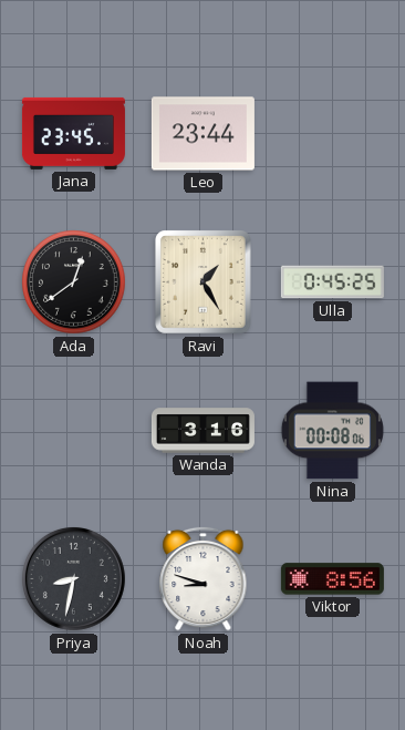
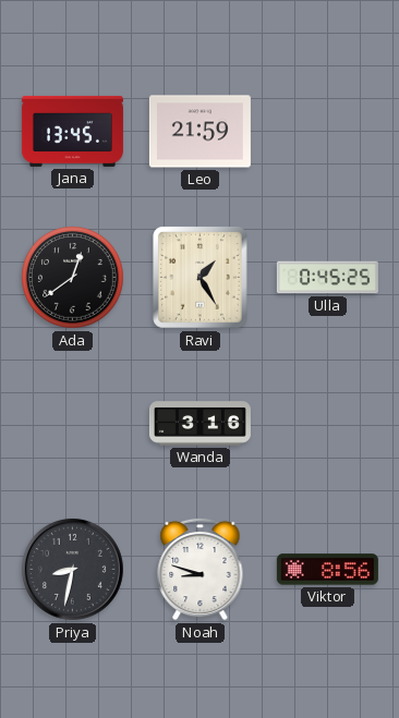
Jana: 23:45 -> 13:45 (72, 131)
Leo: 23:44 -> 21:59 (199, 132)
Nina: 00:08 -> none (332, 431)
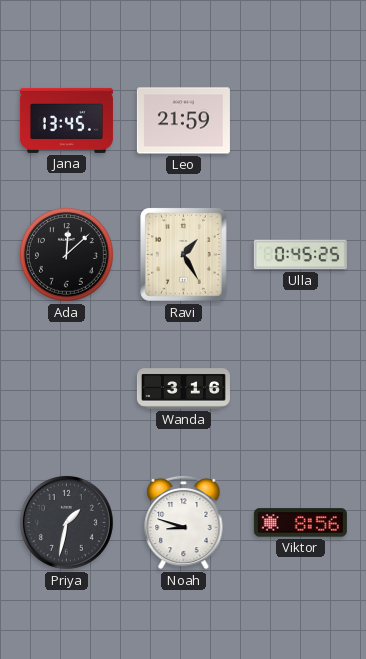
Ada: 12:39 -> 12:08 (67, 255)
Priya: 8:32 -> 1:32 (66, 522)
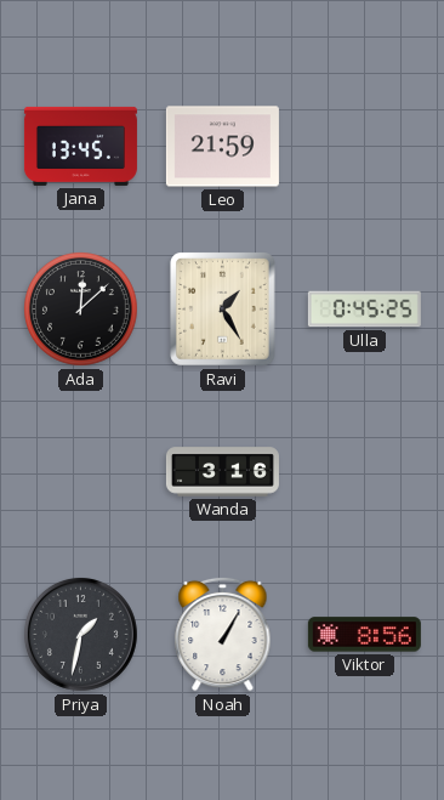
Noah: 8:48 -> 1:05 (223, 634)
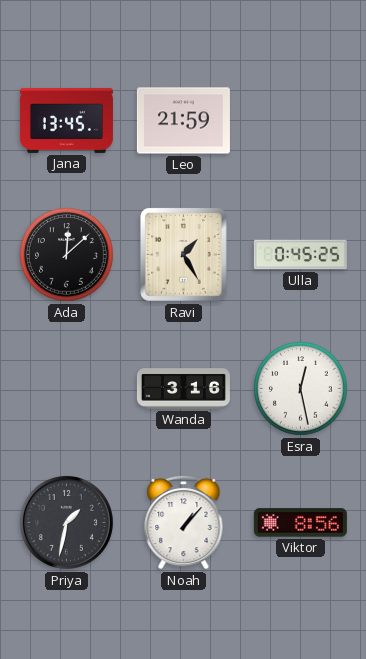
Esra: none -> 12:28 (301, 389)
Noah: 1:05 -> 1:07 (184, 522)
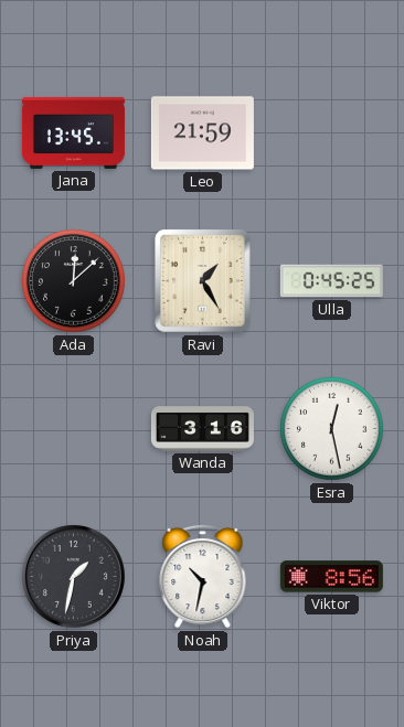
Noah: 1:07 -> 10:32 (203, 576)
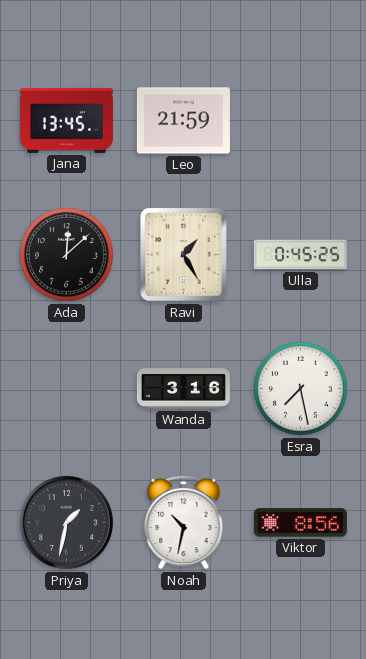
Esra: 12:28 -> 7:28 (301, 389)
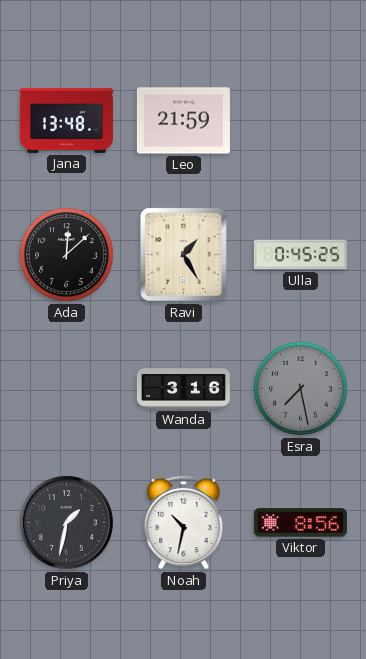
Jana: 13:45 -> 13:48 (66, 120)
Esra dial: white -> grey (301, 389)
